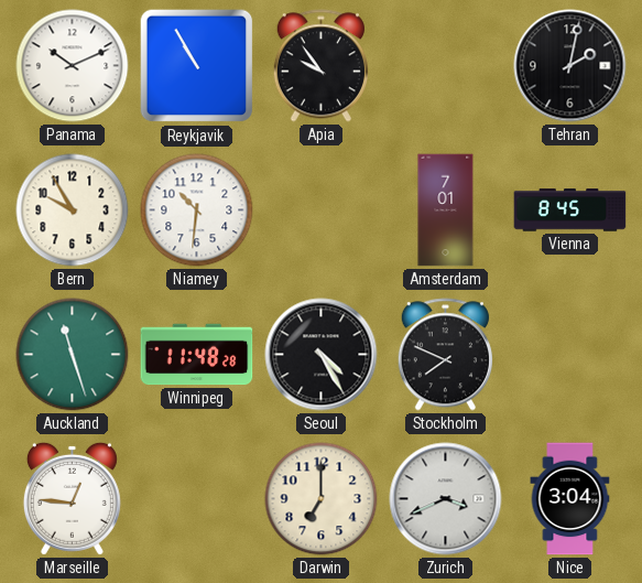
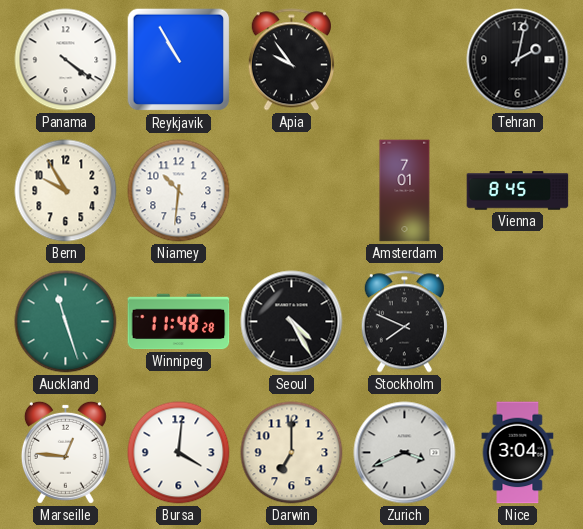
Panama: 10:11 -> 4:21 (66, 60)
Bursa: none -> 4:01 (179, 453)
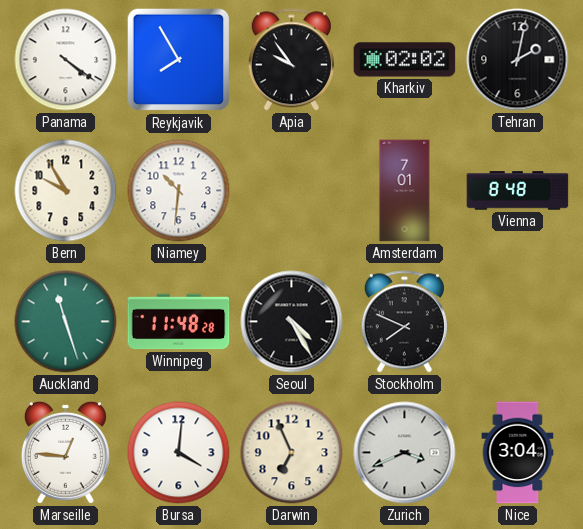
Reykjavik: 10:55 -> 7:55 (179, 60)
Kharkiv: none -> 02:02 (405, 60)
Vienna: 8:45 -> 8:48 (518, 191)
Darwin: 7:00 -> 6:56 (292, 453)
